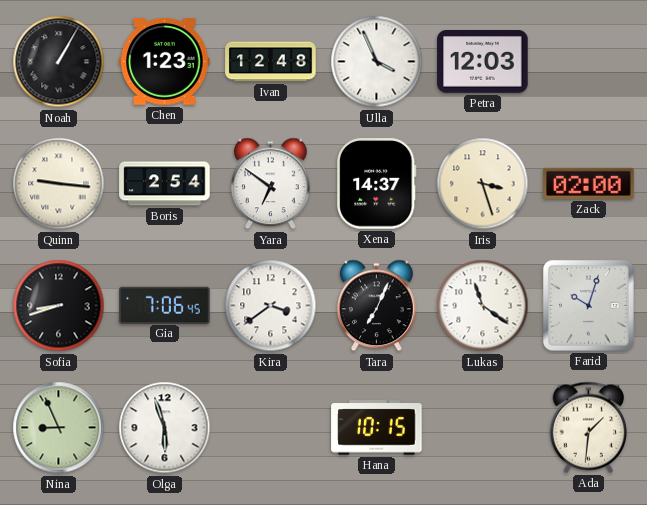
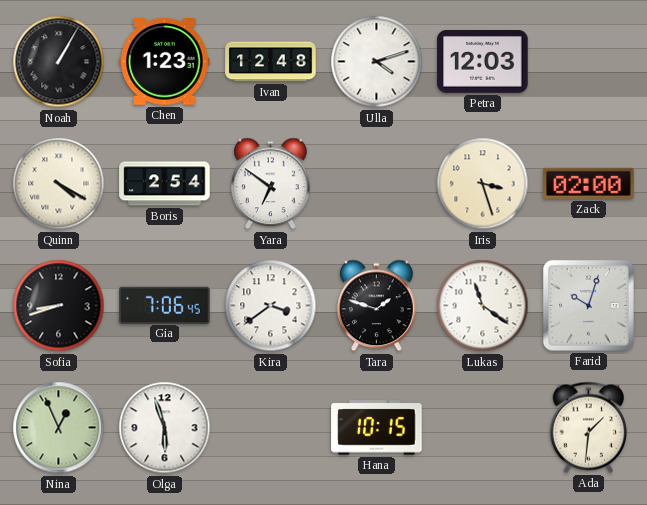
Ulla: 3:56 -> 4:12 (377, 62)
Quinn: 9:16 -> 4:20 (59, 184)
Xena: 14:37 -> none (377, 184)
Tara: 7:04 -> 1:48 (377, 306)
Nina: 8:56 -> 12:56 (59, 428)
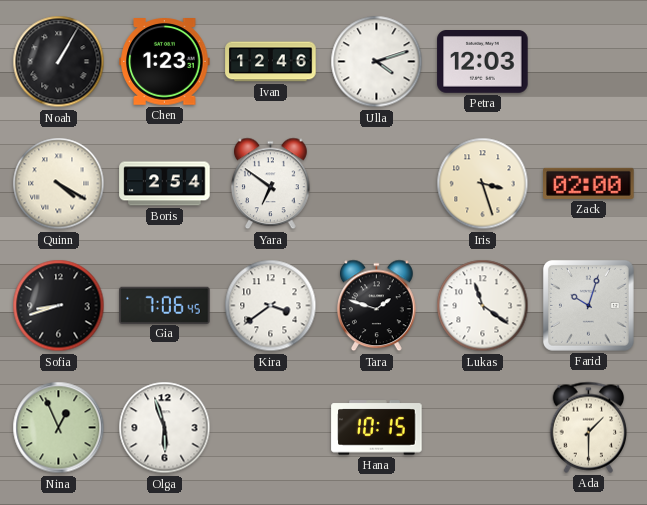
Ivan: 12:48 -> 12:46 (271, 62)
Ada: 1:31 -> 1:30 (589, 427)
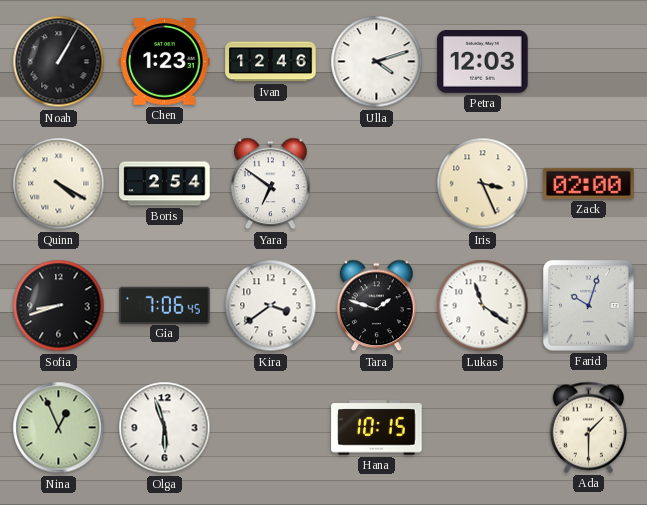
Iris: 3:27 -> 3:26 (483, 184)
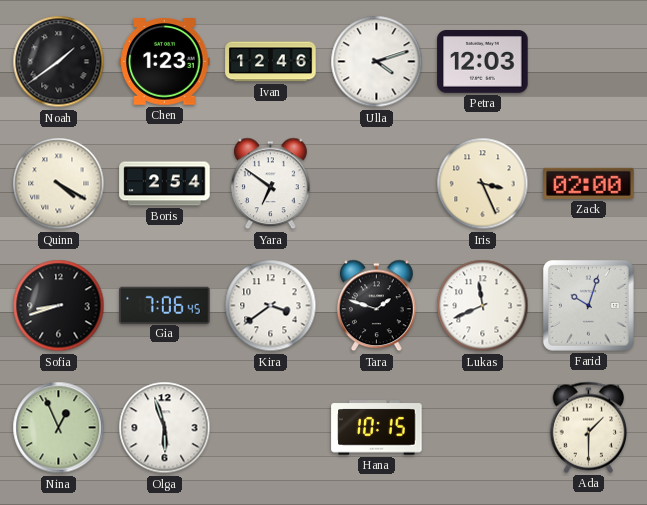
Noah: 1:05 -> 1:39 (59, 62)
Lukas: 11:21 -> 11:41 (483, 306)
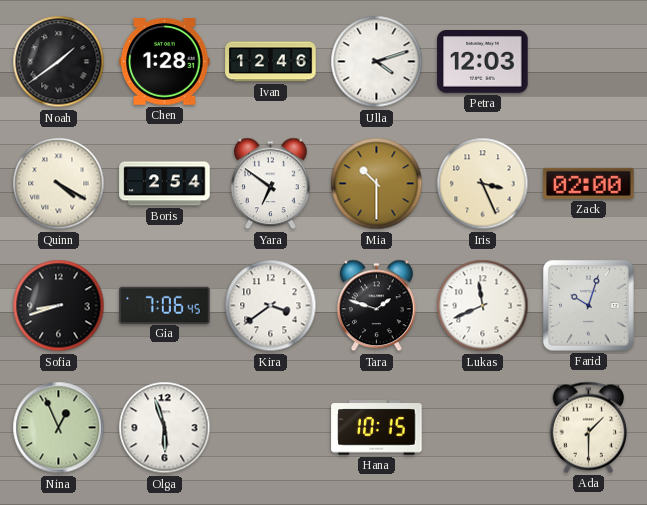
Chen: 1:23 -> 1:28 (165, 62)
Mia: none -> 10:30 (377, 184)
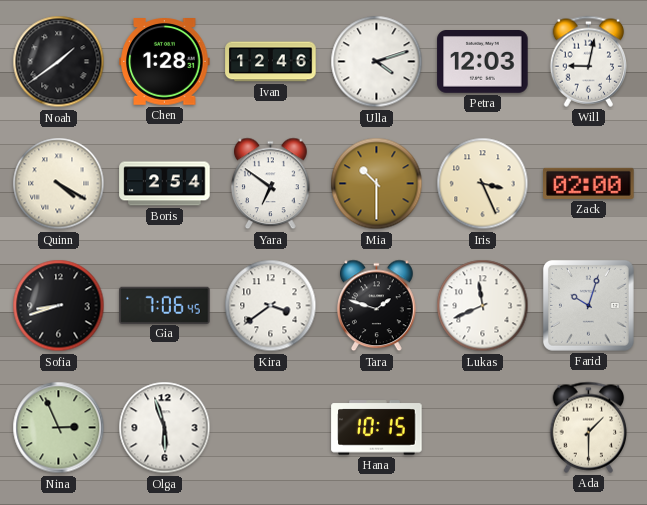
Will: none -> 9:02 (589, 61)
Nina: 12:56 -> 2:56 (59, 428)
